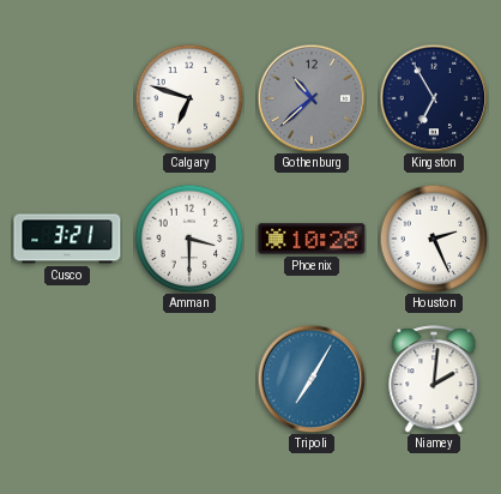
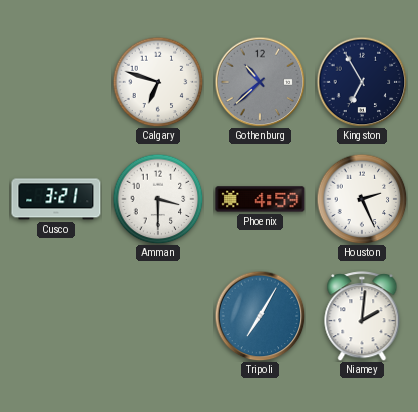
Phoenix: 10:28 -> 4:59 (260, 199)
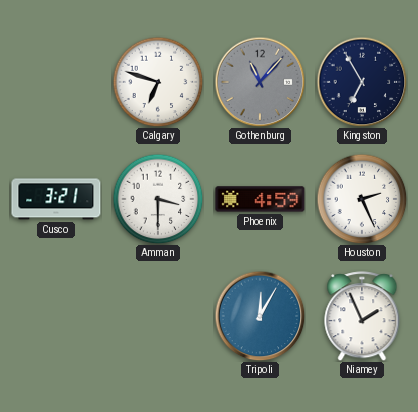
Gothenburg: 10:38 -> 11:07 (260, 82)
Tripoli: 7:05 -> 12:05 (260, 316)
Niamey: 2:01 -> 1:56 (362, 316)
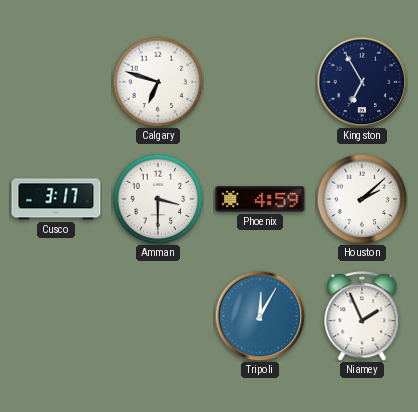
Gothenburg: 11:07 -> none (260, 82)
Cusco: 3:21 -> 3:17 (56, 199)
Houston: 2:26 -> 2:08 (362, 199)
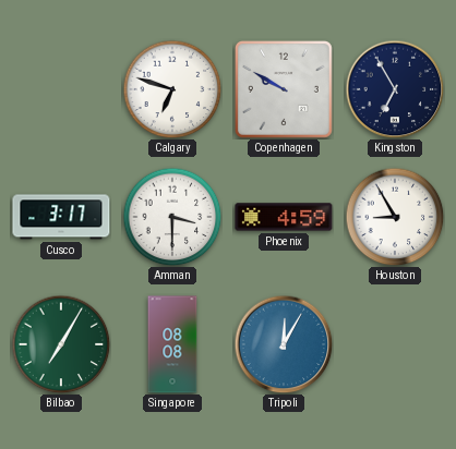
Copenhagen: none -> 9:50 (284, 89)
Houston: 2:08 -> 8:55 (395, 217)
Bilbao: none -> 7:05 (61, 344)
Singapore: none -> 08:08 (172, 344)
Niamey: 1:56 -> none (362, 316)
